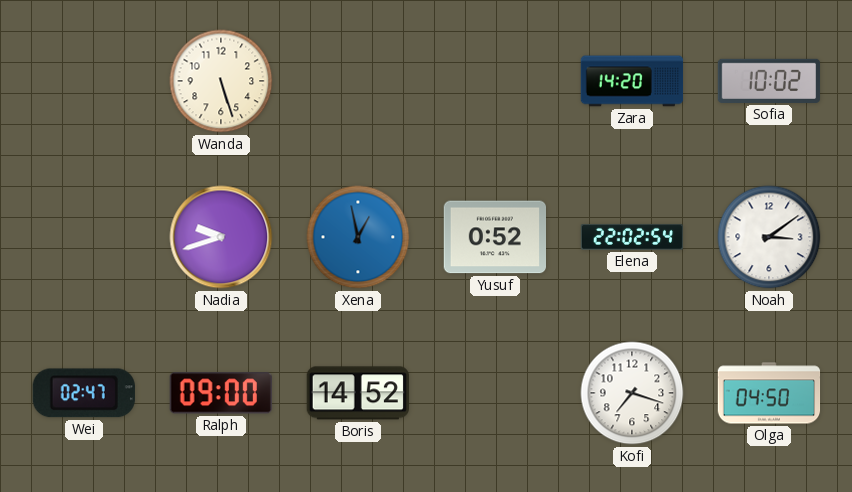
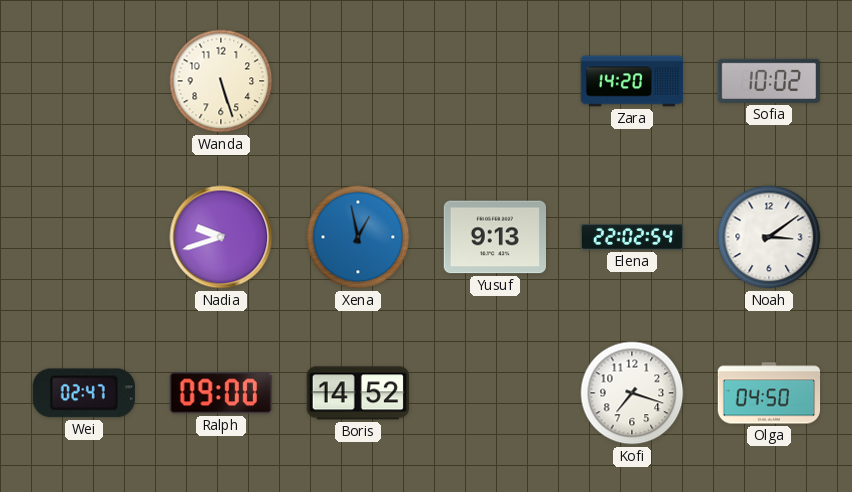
Yusuf: 0:52 -> 9:13 (494, 237)
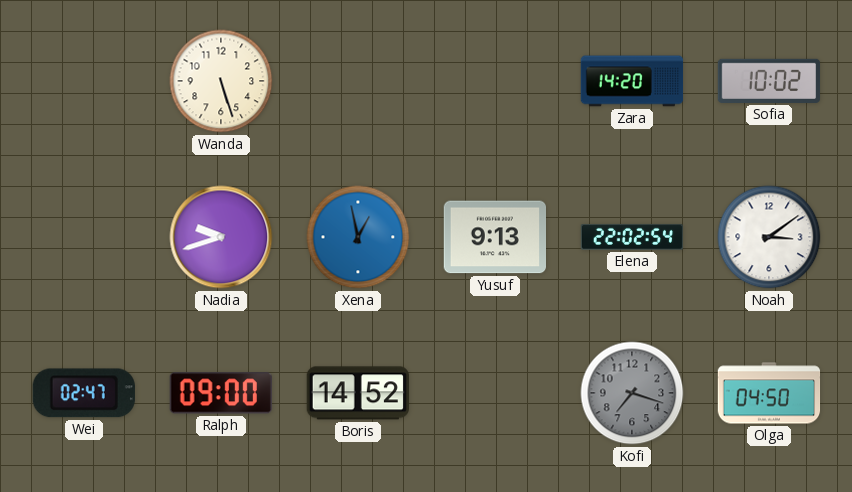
Kofi dial: white -> grey (632, 393)
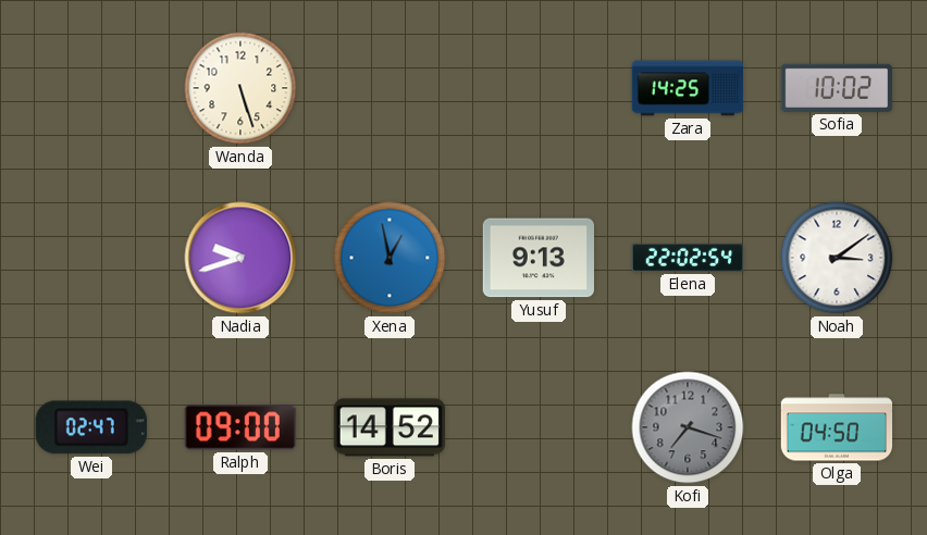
Zara: 14:20 -> 14:25 (688, 88)
